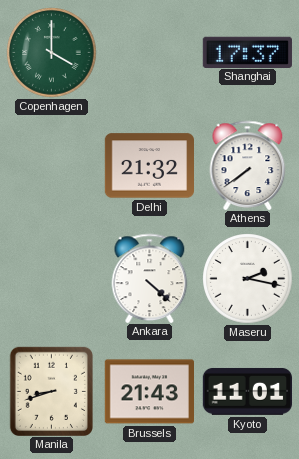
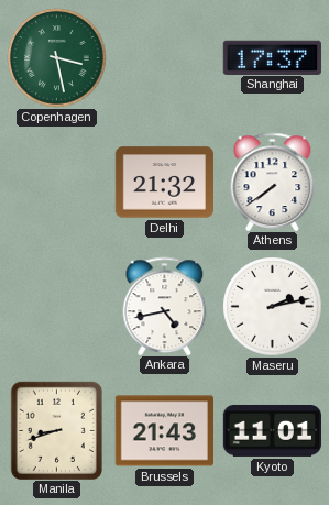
Copenhagen: 4:00 -> 3:28 (57, 58)
Ankara: 4:22 -> 4:43 (165, 306)
Maseru: 2:17 -> 2:13 (273, 307)
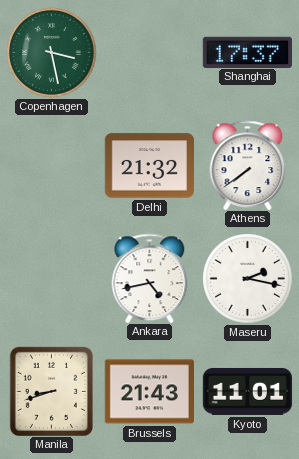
Maseru: 2:13 -> 2:17 (248, 279)
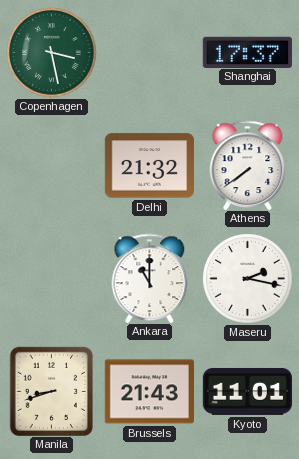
Ankara: 4:43 -> 11:00 (150, 278)
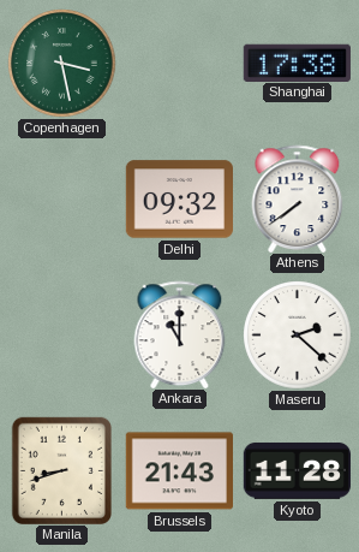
Shanghai: 17:37 -> 17:38 (297, 63)
Delhi: 21:32 -> 09:32 (179, 200)
Maseru: 2:17 -> 2:22 (298, 336)
Kyoto: 11:01 -> 11:28 (297, 470)
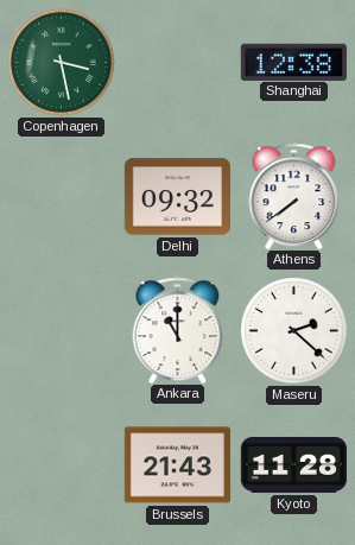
Shanghai: 17:38 -> 12:38 (293, 62)
Manila: 8:42 -> none (61, 470)
